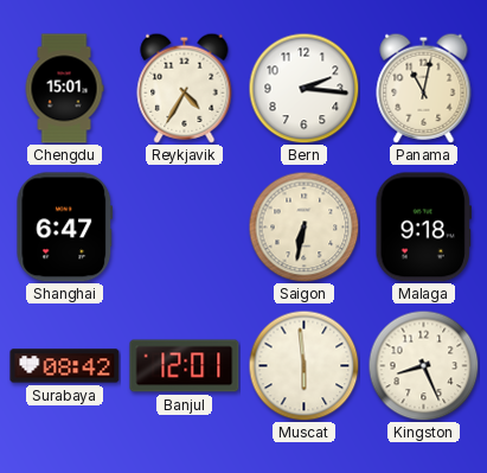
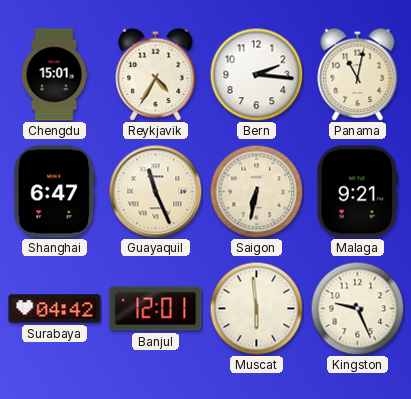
Guayaquil: none -> 11:26 (155, 191)
Malaga: 9:18 -> 9:21 (357, 192)
Surabaya: 08:42 -> 04:42 (55, 309)
Kingston: 8:26 -> 9:26 (357, 308)
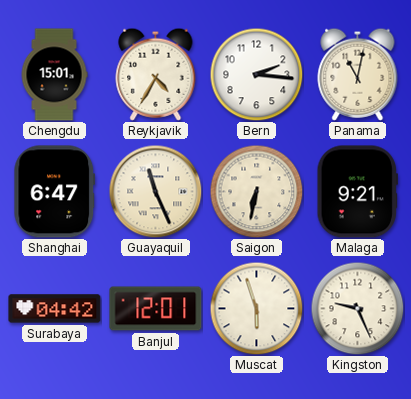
Muscat: 5:59 -> 5:57 (256, 308)
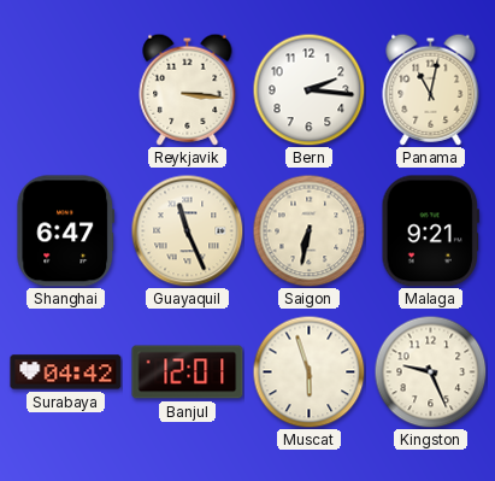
Chengdu: 15:01 -> none (54, 75)
Reykjavik: 4:35 -> 3:16 (188, 89)
